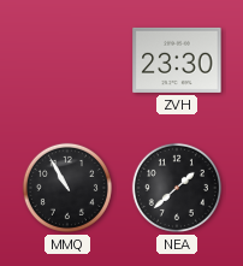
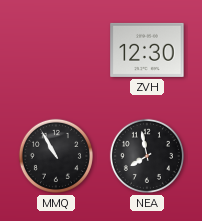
ZVH: 23:30 -> 12:30 (147, 50)
NEA: 1:38 -> 7:58 (147, 156)
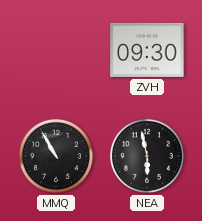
ZVH: 12:30 -> 09:30 (147, 50)
NEA: 7:58 -> 5:58 (147, 156)
